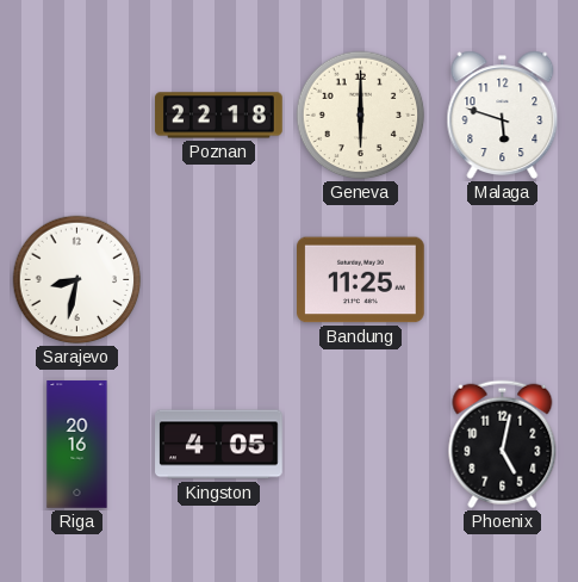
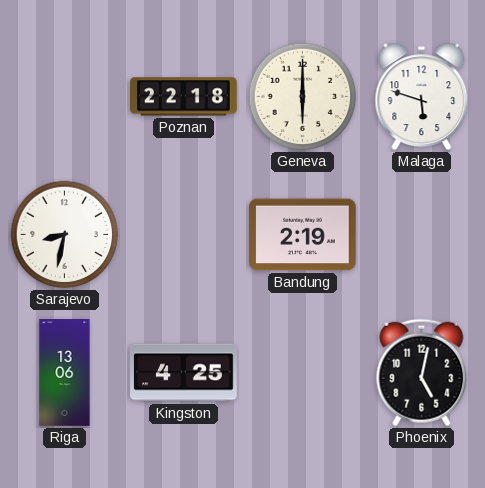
Bandung: 11:25 -> 2:19 (303, 235)
Riga: 20:16 -> 13:06 (65, 373)
Kingston: 4:05 -> 4:25 (184, 373)
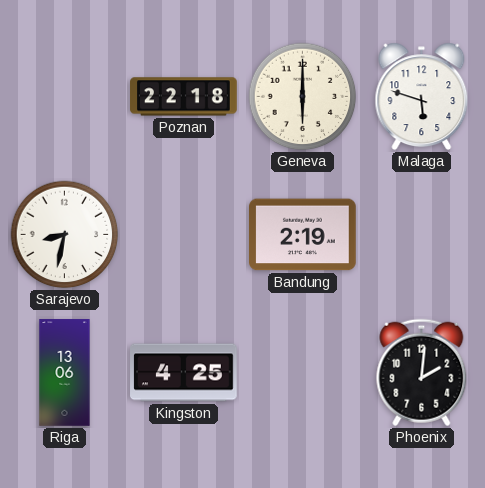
Phoenix: 5:02 -> 2:01 (422, 373)
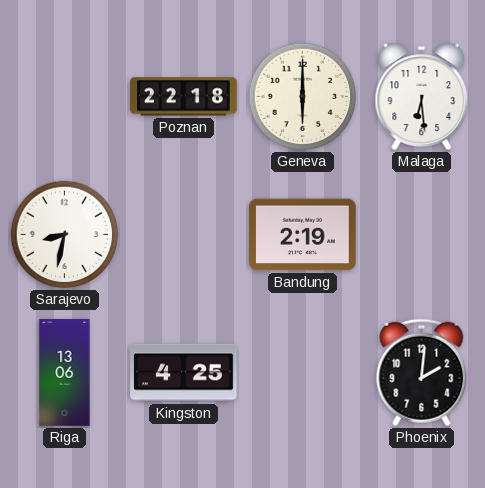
Malaga: 5:48 -> 6:29 (422, 97)
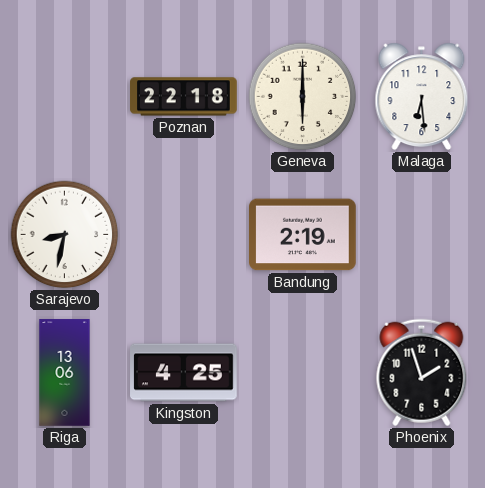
Phoenix: 2:01 -> 1:57 (422, 373)
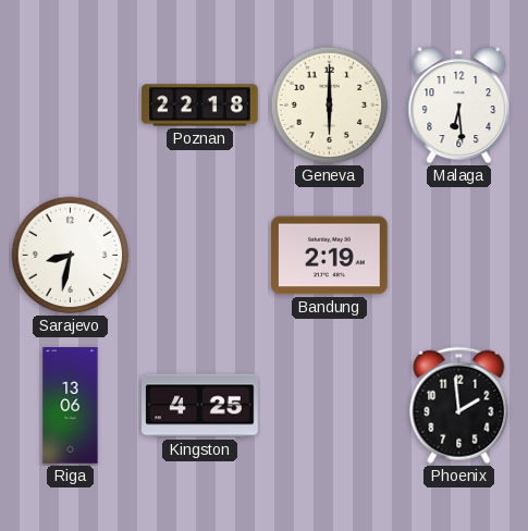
Phoenix: 1:57 -> 1:59 (459, 406)
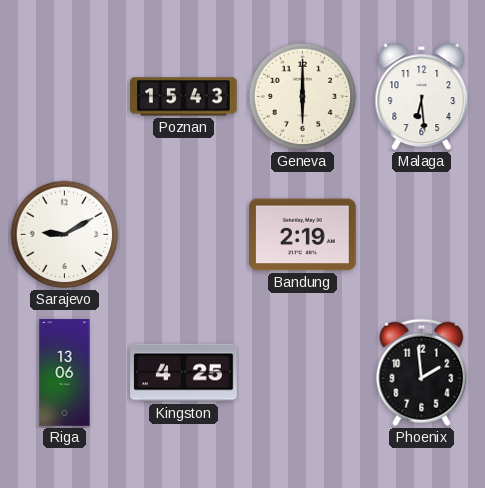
Poznan: 22:18 -> 15:43 (184, 97)
Sarajevo: 8:32 -> 9:10 (65, 235)
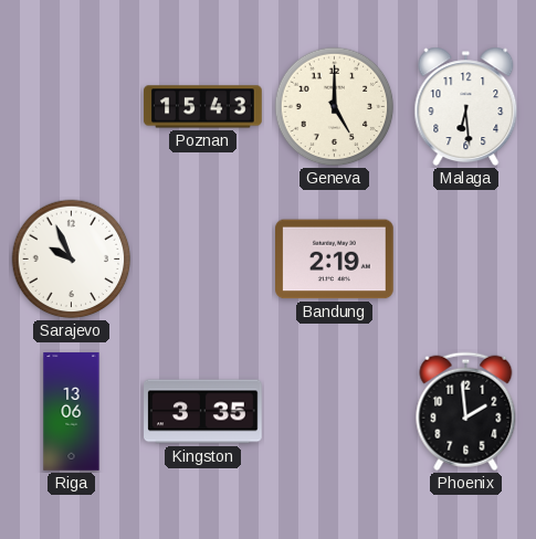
Geneva: 6:00 -> 5:00 (335, 107)
Sarajevo: 9:10 -> 9:56 (72, 260)
Kingston: 4:25 -> 3:35 (203, 412)
